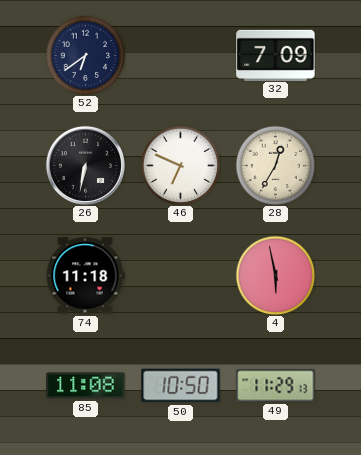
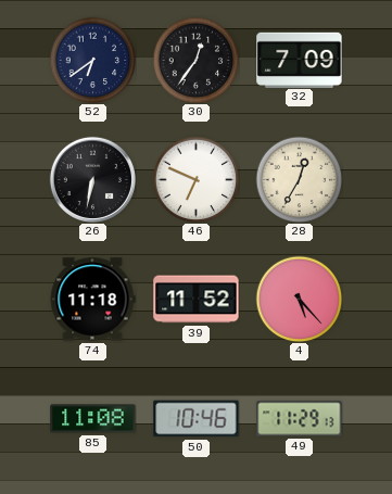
30: none -> 12:36 (195, 60)
39: none -> 11:52 (197, 300)
4: 5:58 -> 5:23 (299, 299)
50: 10:50 -> 10:46 (197, 419)
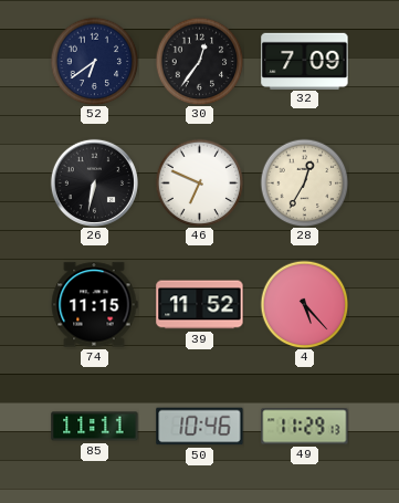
74: 11:18 -> 11:15 (94, 305)
85: 11:08 -> 11:11 (95, 427)
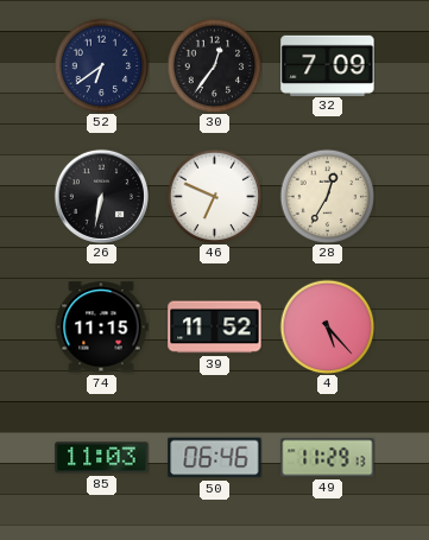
85: 11:11 -> 11:03 (102, 458)
50: 10:46 -> 06:46 (215, 458)
